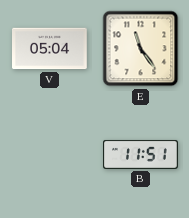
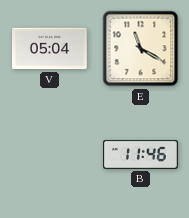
E: 11:24 -> 11:20 (141, 49)
B: 11:51 -> 11:46 (141, 154)
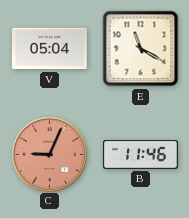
C: none -> 9:04 (49, 154)
